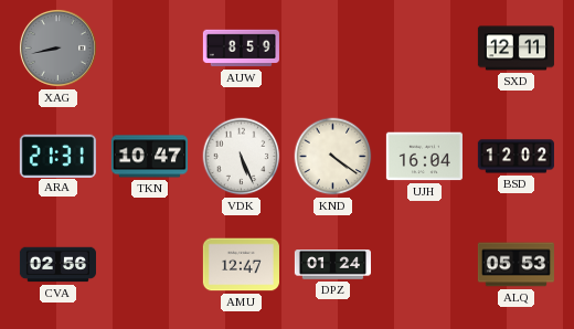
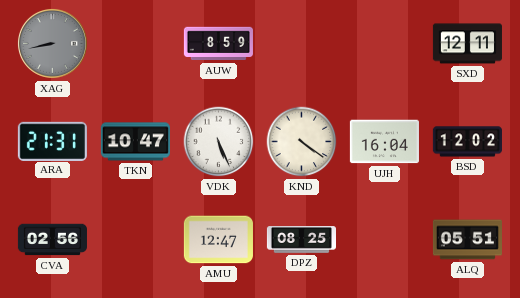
DPZ: 01:24 -> 08:25 (301, 240)
ALQ: 05:53 -> 05:51 (467, 240)
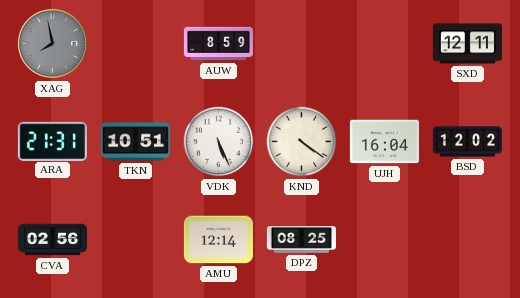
XAG: 8:43 -> 7:58 (52, 43)
TKN: 10:47 -> 10:51 (135, 142)
AMU: 12:47 -> 12:14 (218, 240)
ALQ: 05:51 -> none (467, 240)
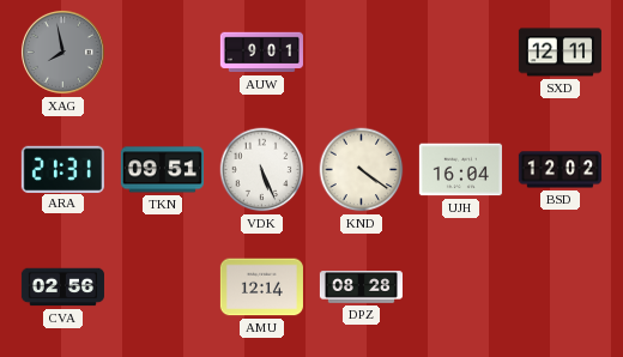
AUW: 8:59 -> 9:01 (261, 53)
TKN: 10:51 -> 09:51 (162, 170)
DPZ: 08:25 -> 08:28 (361, 288)
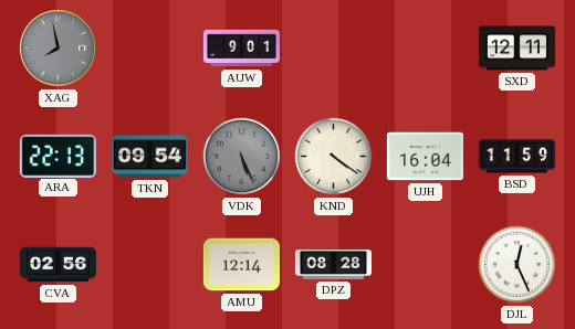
ARA: 21:31 -> 22:13 (57, 156)
TKN: 09:51 -> 09:54 (149, 157)
VDK dial: white -> grey (242, 157)
BSD: 12:02 -> 11:59 (516, 157)
DJL: none -> 12:26 (517, 265)
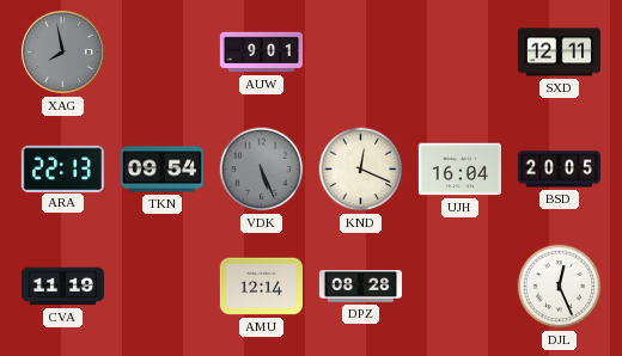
KND: 4:21 -> 12:19 (361, 170)
BSD: 11:59 -> 20:05 (559, 170)
CVA: 02:56 -> 11:19 (62, 287)
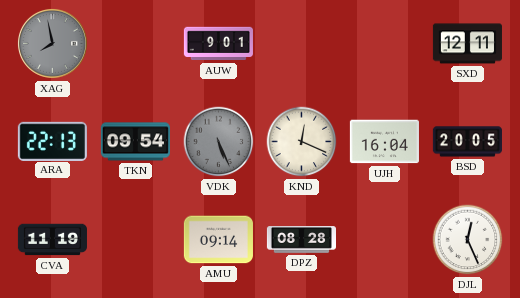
AMU: 12:14 -> 09:14 (218, 240)
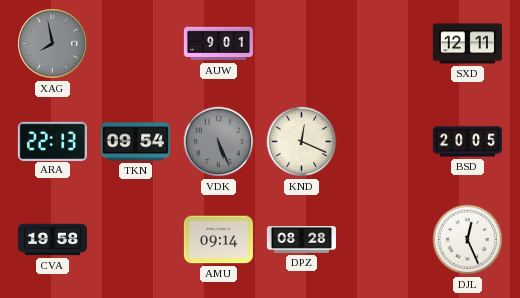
UJH: 16:04 -> none (384, 142)
CVA: 11:19 -> 19:58 (52, 240)
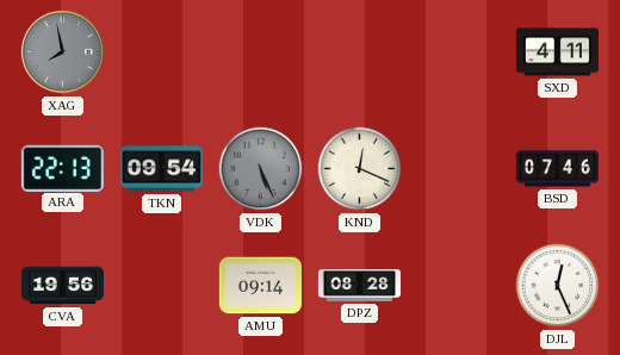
AUW: 9:01 -> none (218, 44)
SXD: 12:11 -> 4:11 (557, 52)
BSD: 20:05 -> 07:46 (557, 169)
CVA: 19:58 -> 19:56 (62, 286)
